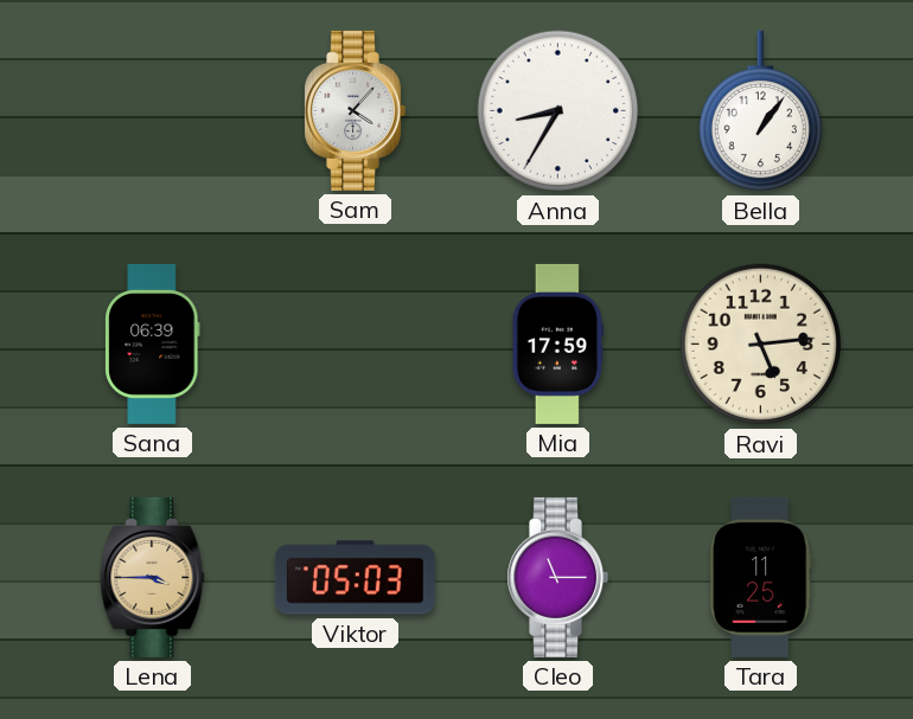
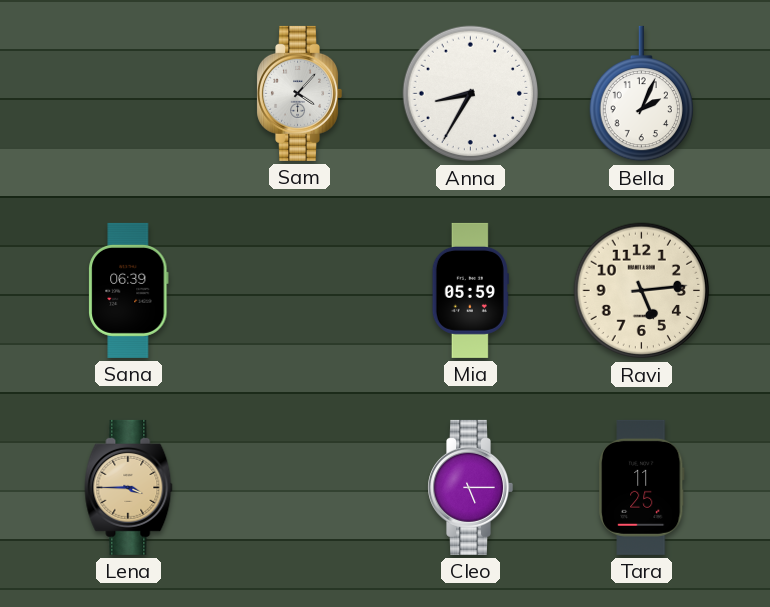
Bella: 1:06 -> 2:04 (641, 94)
Mia: 17:59 -> 05:59 (470, 290)
Viktor: 05:03 -> none (355, 578)
Cleo: 11:15 -> 5:15 (470, 487)
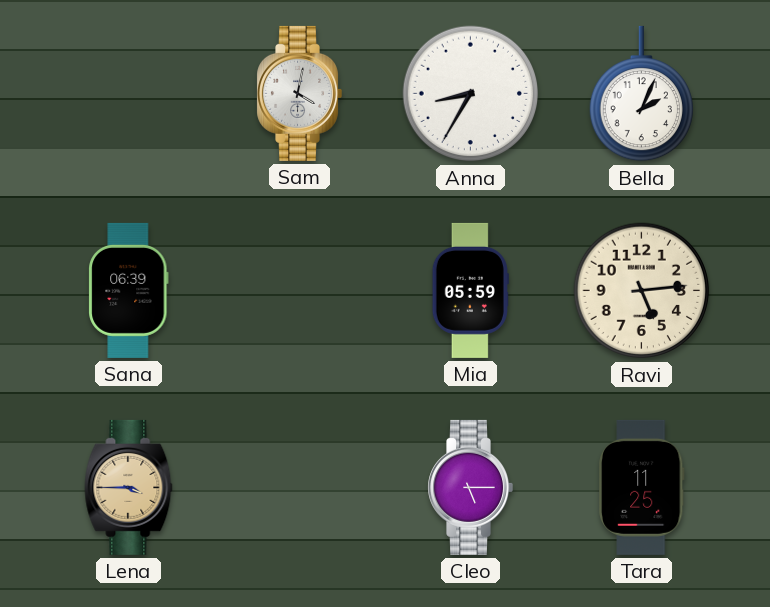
Sam: 4:07 -> 4:02 (299, 93)
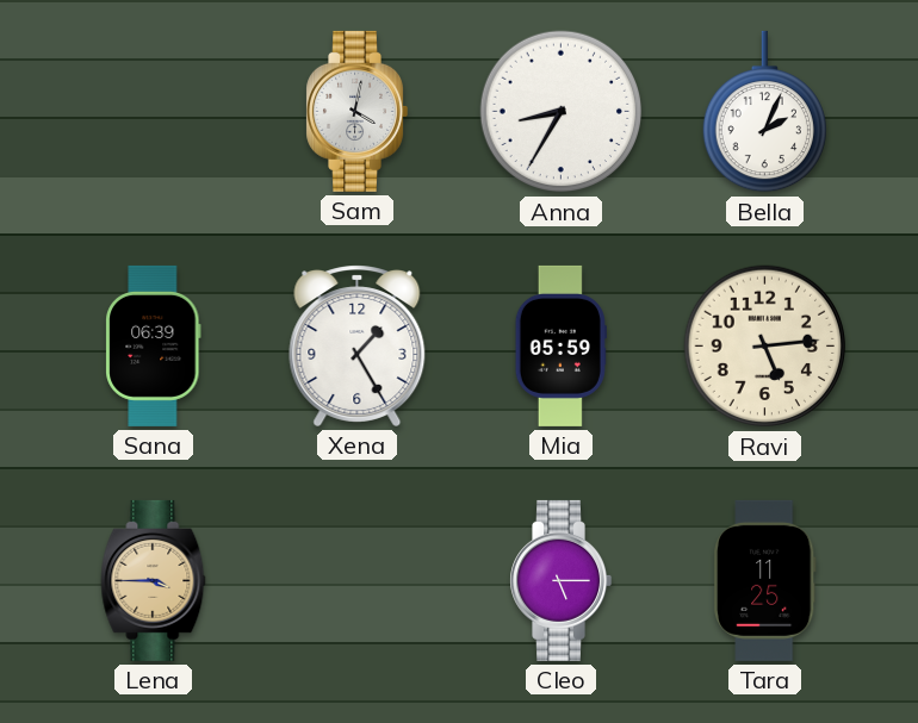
Xena: none -> 1:25 (358, 345)
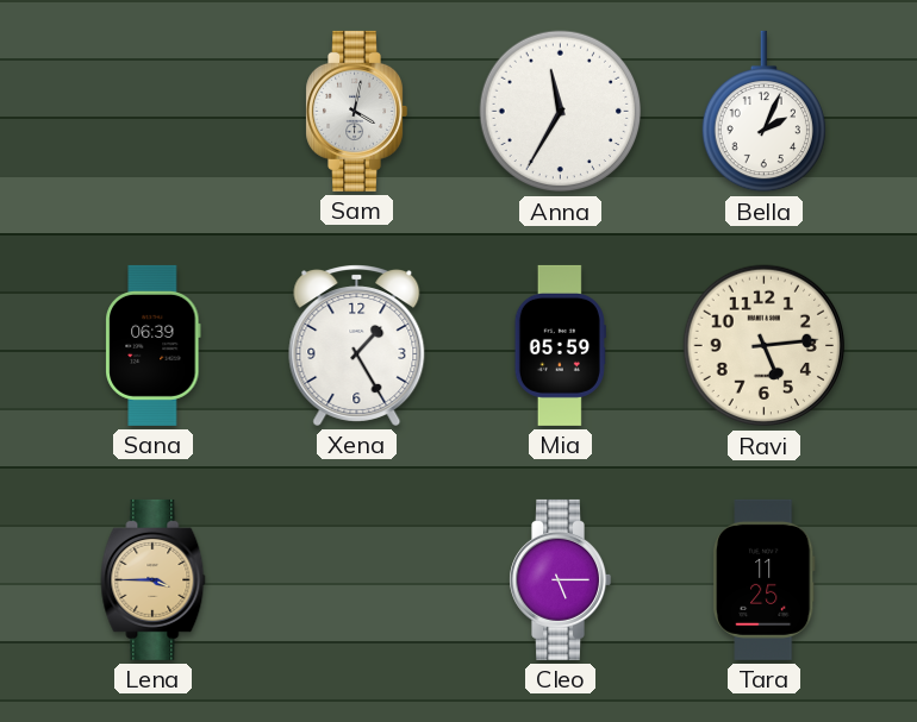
Anna: 8:35 -> 11:35 (561, 112)
